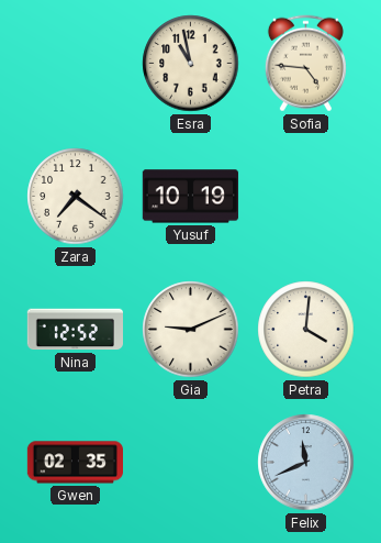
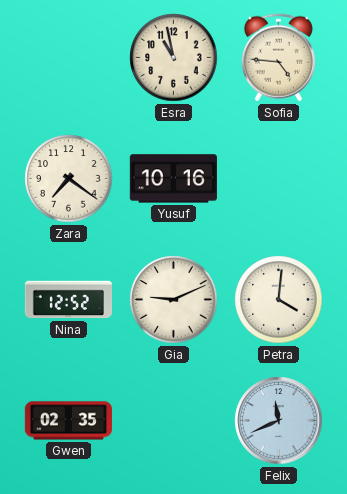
Yusuf: 10:19 -> 10:16 (173, 179)
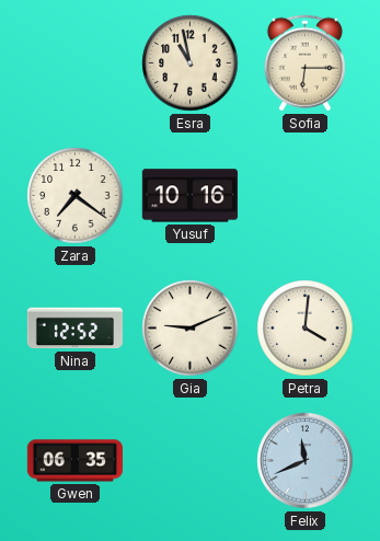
Sofia: 4:46 -> 6:15 (304, 64)
Gwen: 02:35 -> 06:35 (74, 461)
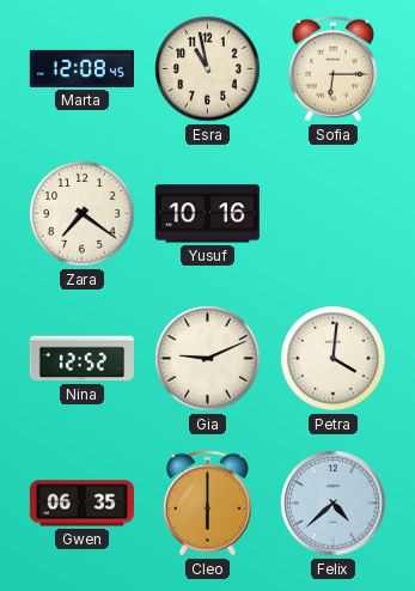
Marta: none -> 12:08 (81, 68)
Cleo: none -> 6:00 (207, 504)
Felix: 11:41 -> 4:38 (334, 504)
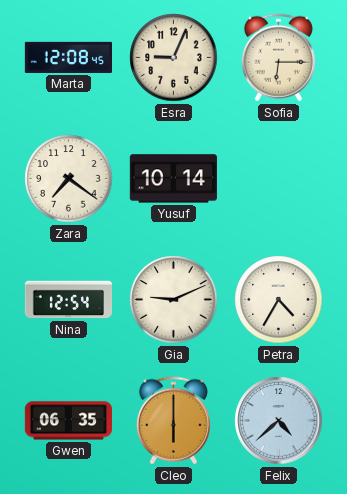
Esra: 10:58 -> 9:04 (174, 58)
Yusuf: 10:16 -> 10:14 (173, 179)
Nina: 12:52 -> 12:54 (68, 300)
Petra: 4:01 -> 4:35 (279, 300)
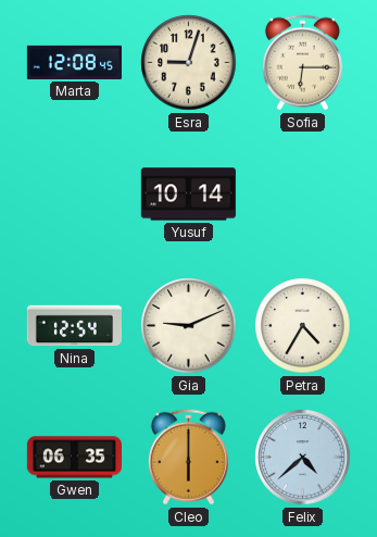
Esra: 9:04 -> 9:03 (189, 63)
Zara: 7:21 -> none (69, 179)
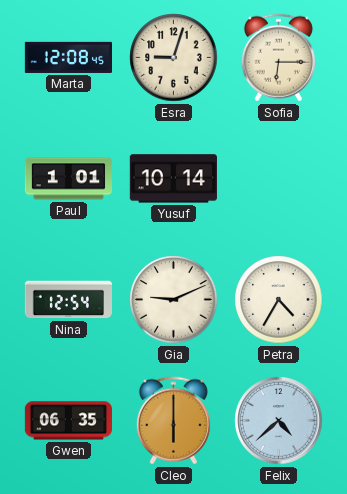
Paul: none -> 1:01 (68, 179)
